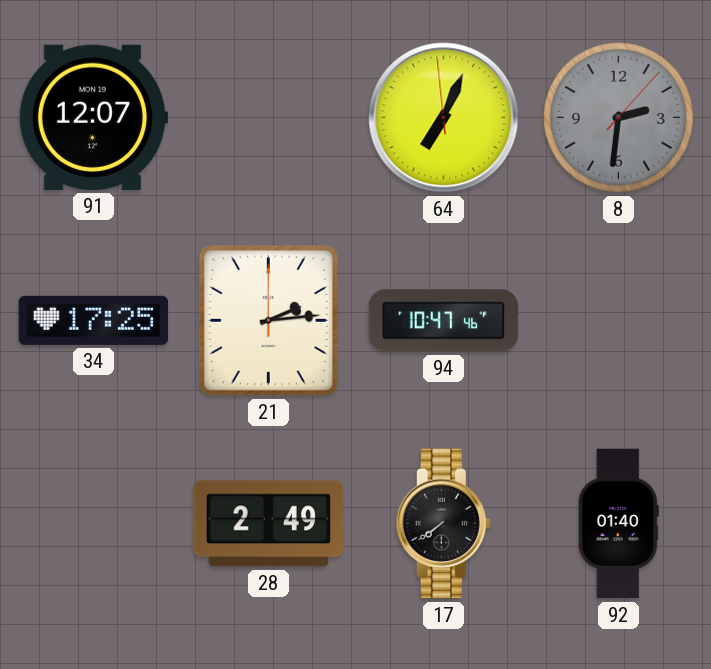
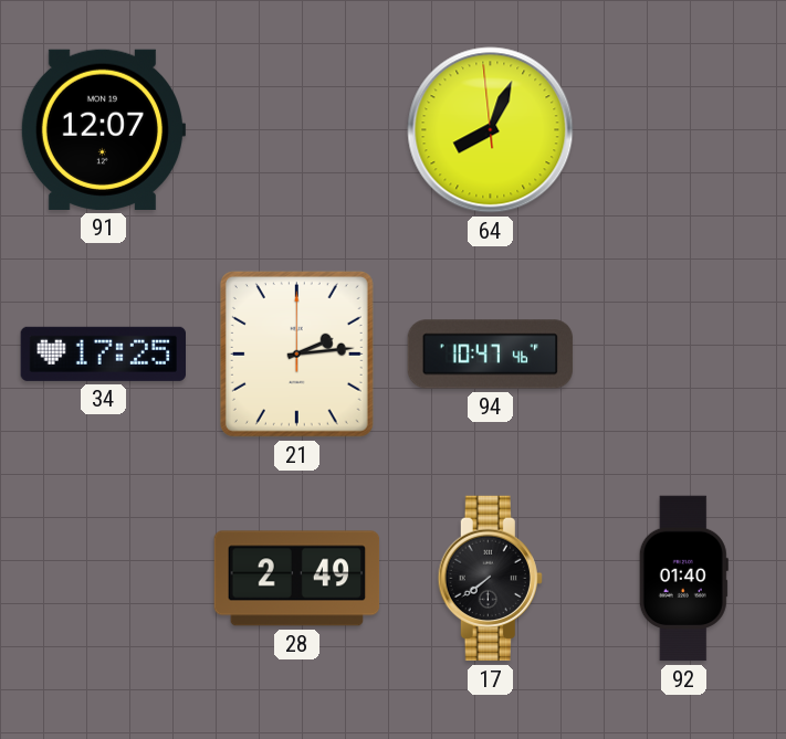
64: 7:03 -> 8:03 (491, 130)
8: 2:31 -> none (619, 118)
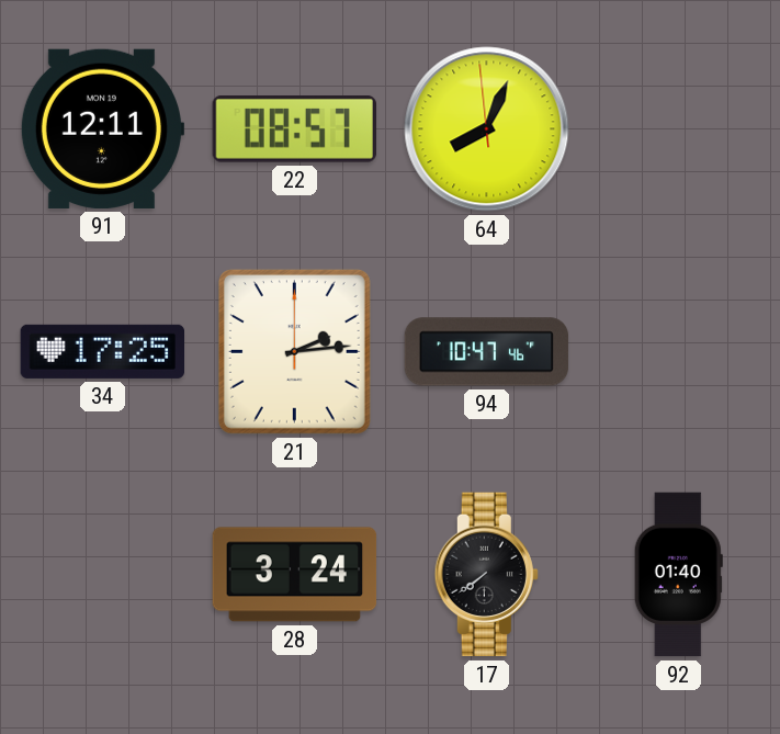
91: 12:07 -> 12:11 (101, 128)
22: none -> 08:57 (294, 128)
28: 2:49 -> 3:24 (295, 575)
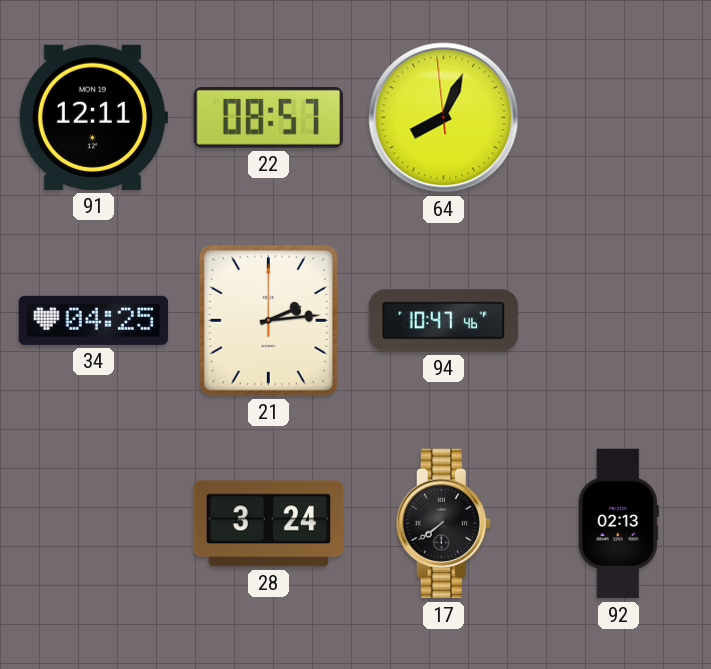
34: 17:25 -> 04:25 (93, 320)
92: 01:40 -> 02:13 (618, 524)
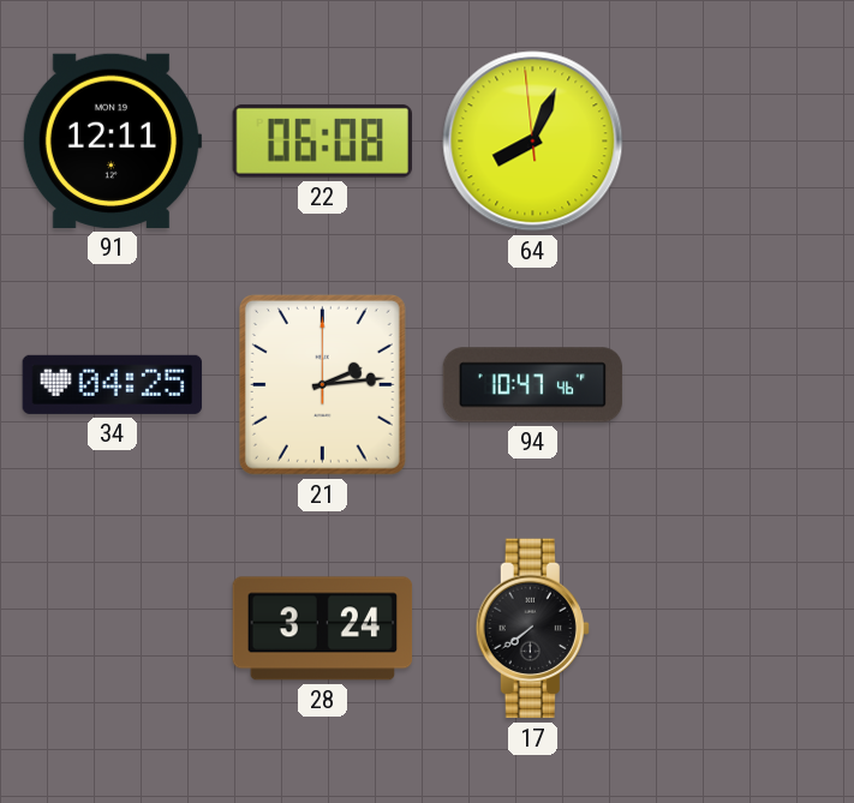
22: 08:57 -> 06:08 (322, 140)
92: 02:13 -> none (618, 524)
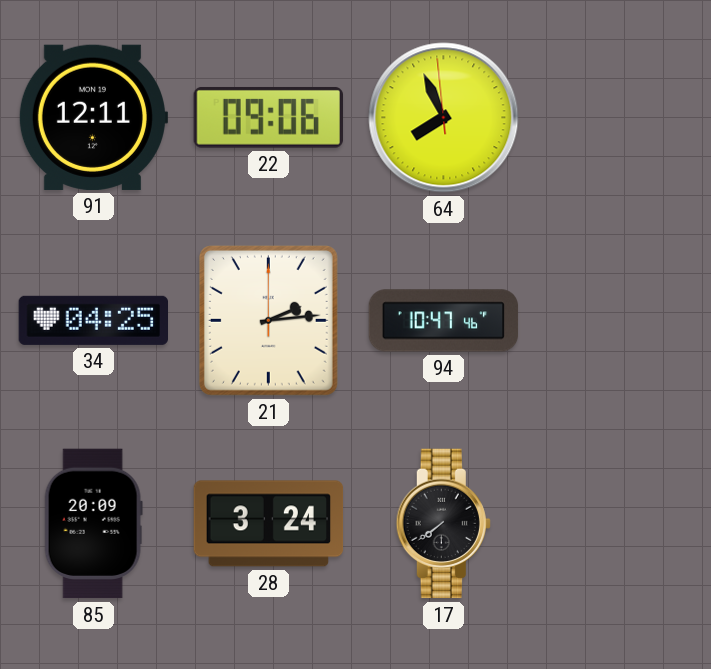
22: 06:08 -> 09:06 (268, 117)
64: 8:03 -> 7:55 (444, 118)
85: none -> 20:09 (93, 524)
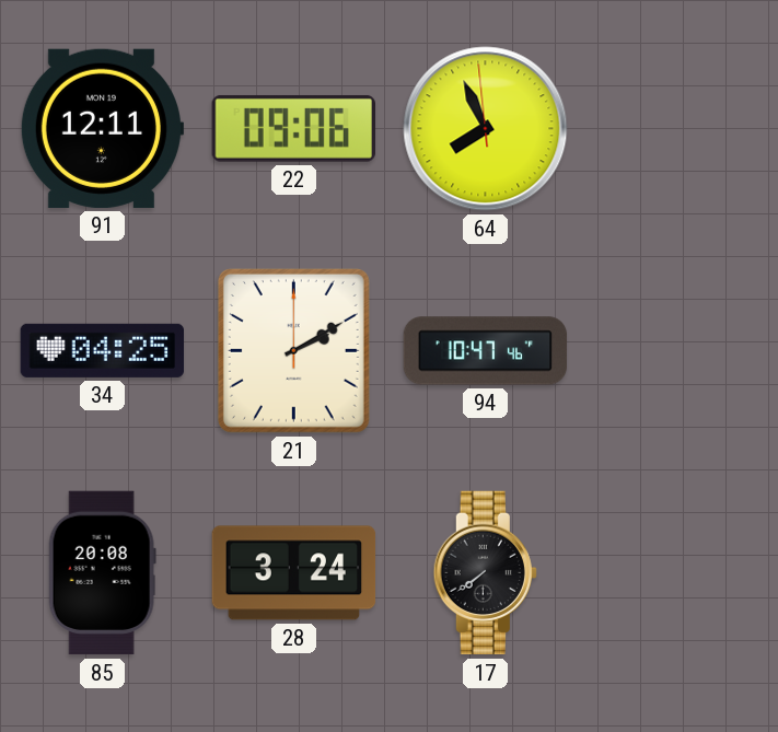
21: 2:14 -> 2:10 (293, 350)
85: 20:09 -> 20:08 (102, 573)
